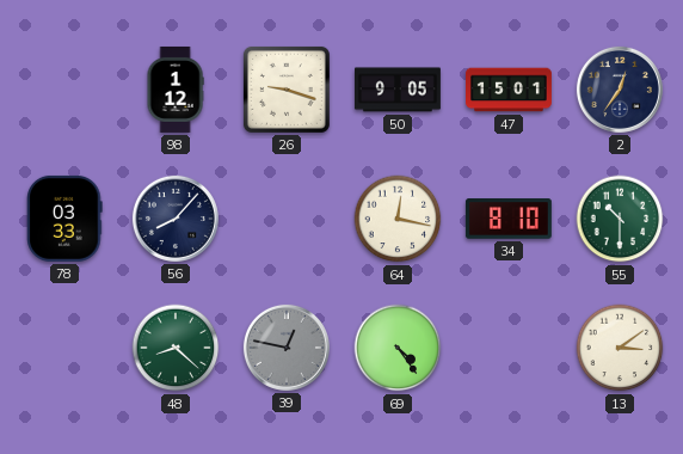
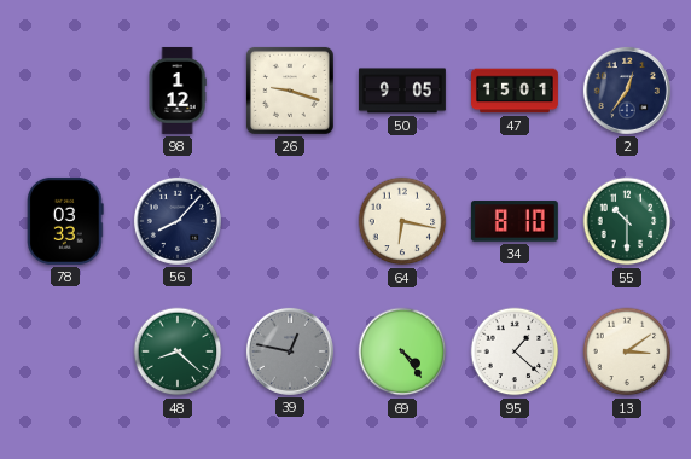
64: 12:17 -> 6:17 (402, 221)
95: none -> 1:22 (515, 351)
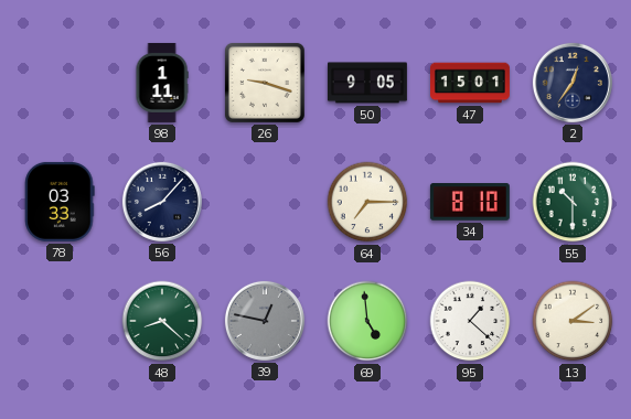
98: 1:12 -> 1:11 (162, 83)
64: 6:17 -> 7:15 (367, 202)
69: 4:24 -> 4:59 (367, 321)
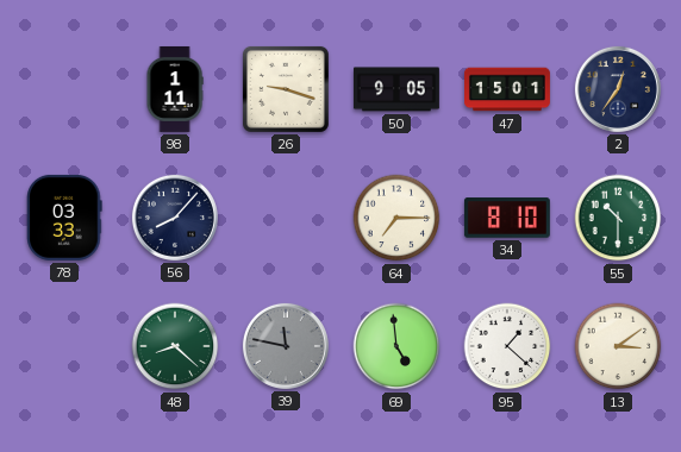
39: 12:47 -> 11:47 (286, 346)
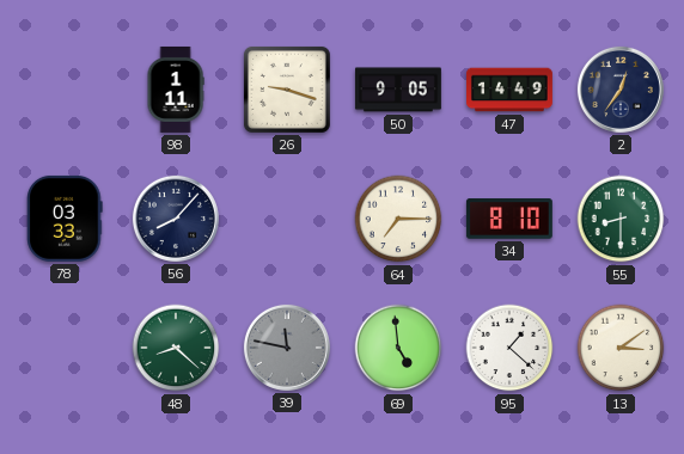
47: 15:01 -> 14:49 (511, 90)
55: 10:30 -> 8:30 (621, 219)
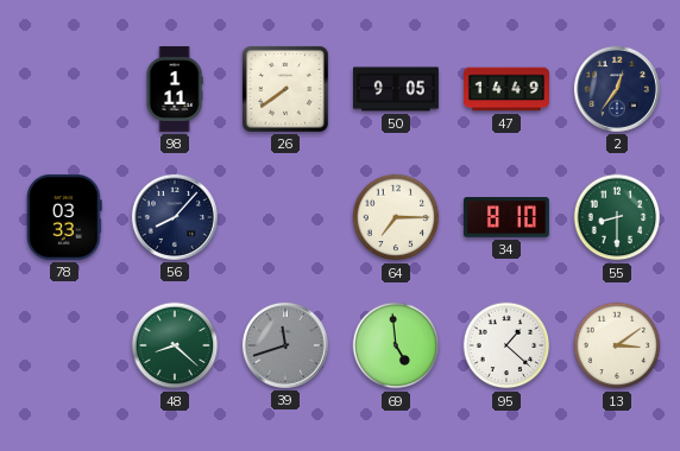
26: 9:18 -> 7:39 (285, 89)
39: 11:47 -> 11:42 (285, 345)
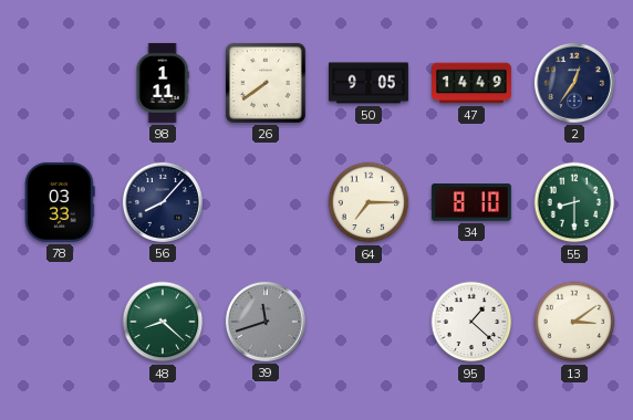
69: 4:59 -> none (396, 345)
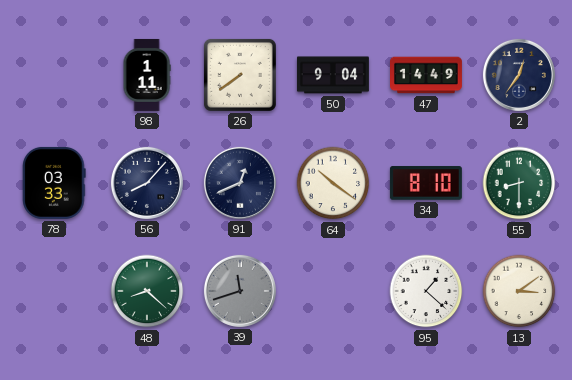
50: 9:05 -> 9:04 (333, 75)
91: none -> 12:41 (240, 183)
64: 7:15 -> 10:21 (333, 183)
